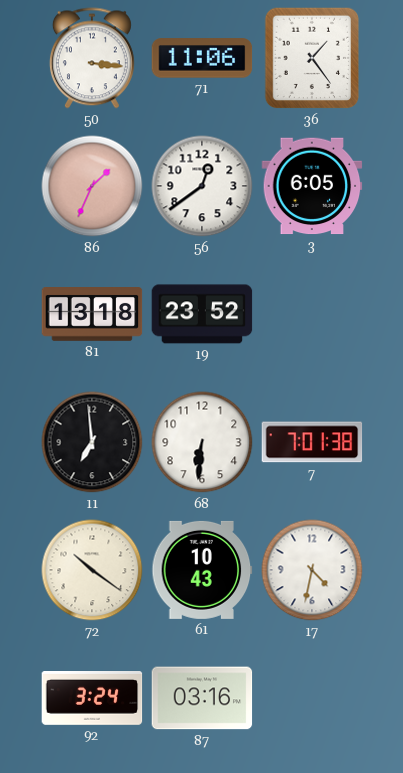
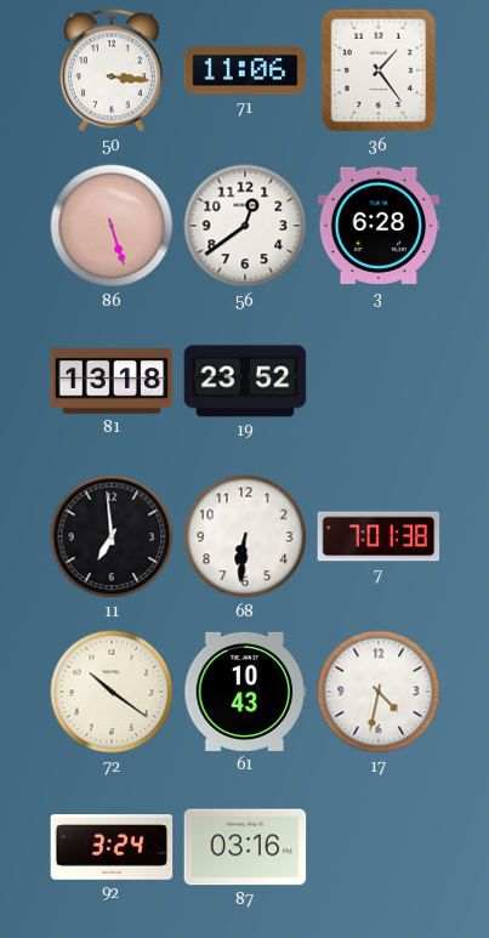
86: 1:34 -> 5:27 (112, 226)
3: 6:05 -> 6:28 (379, 226)
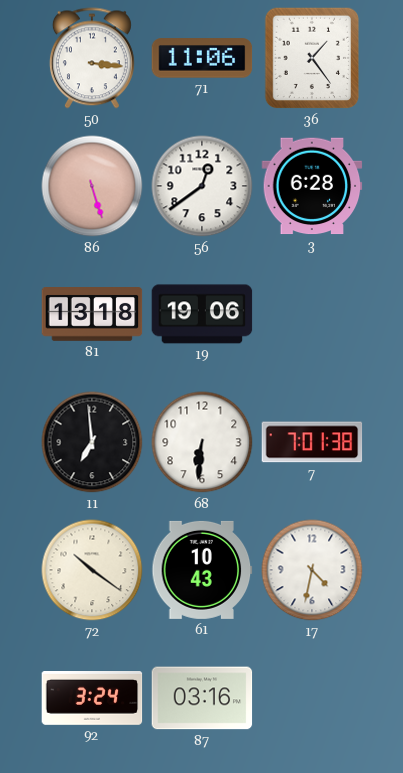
19: 23:52 -> 19:06 (202, 314)
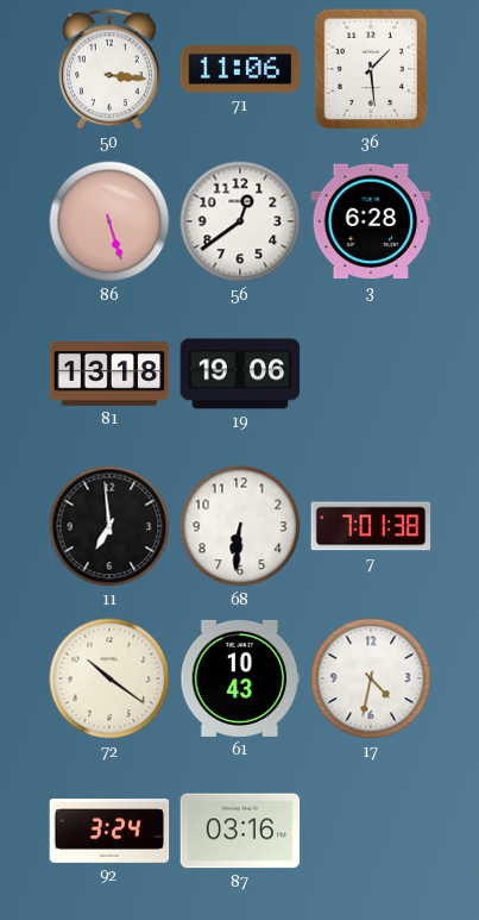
36: 1:24 -> 1:29 (371, 69)
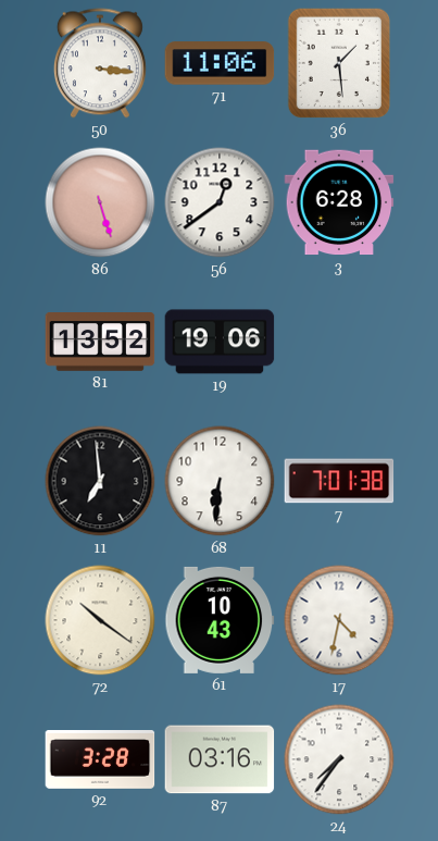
81: 13:18 -> 13:52 (100, 343)
92: 3:24 -> 3:28 (100, 760)
24: none -> 7:36 (339, 759)
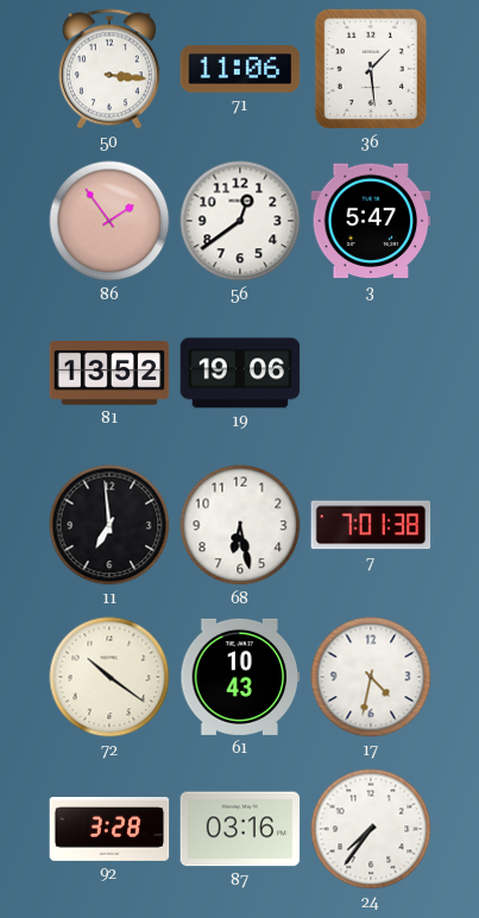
86: 5:27 -> 1:54 (109, 221)
3: 6:28 -> 5:47 (371, 221)
68: 6:31 -> 6:28 (240, 525)
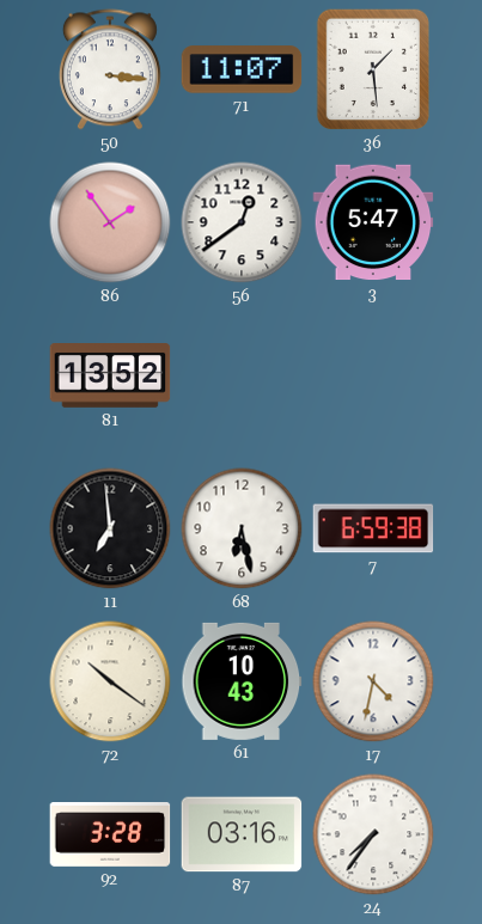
71: 11:06 -> 11:07 (242, 69)
19: 19:06 -> none (240, 373)
7: 7:01 -> 6:59 (373, 528)
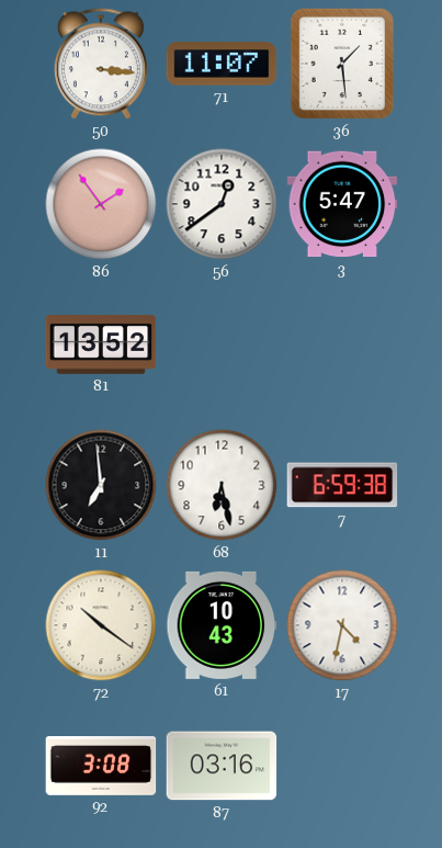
92: 3:28 -> 3:08 (101, 767)
24: 7:36 -> none (373, 834)
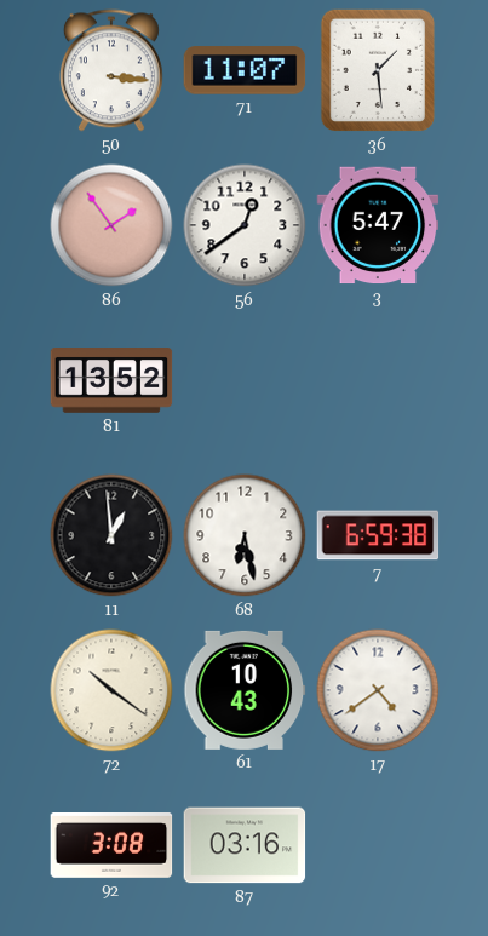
11: 6:59 -> 12:59 (111, 535)
17: 4:32 -> 4:39 (378, 690)
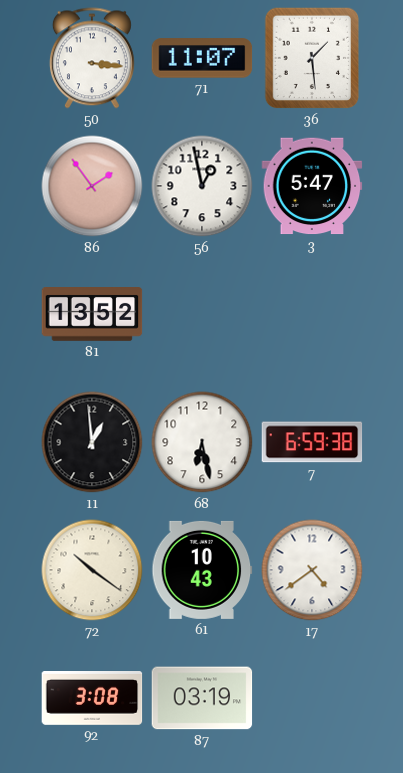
56: 12:39 -> 12:58 (202, 186)
87: 03:16 -> 03:19 (202, 698)
